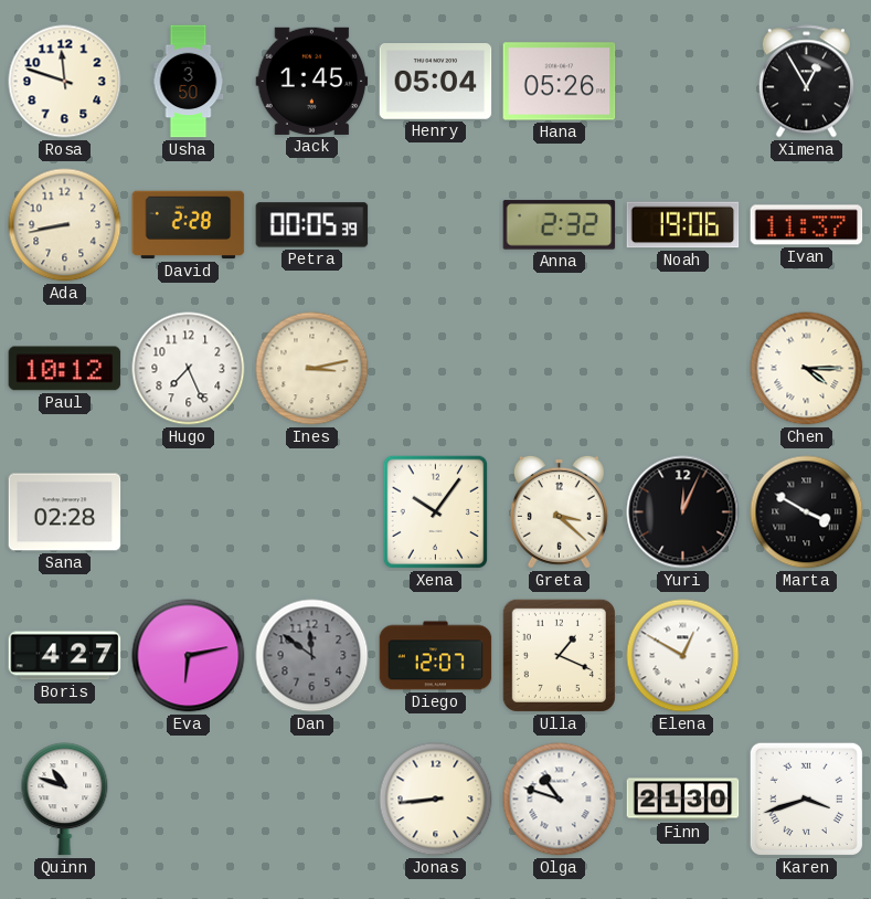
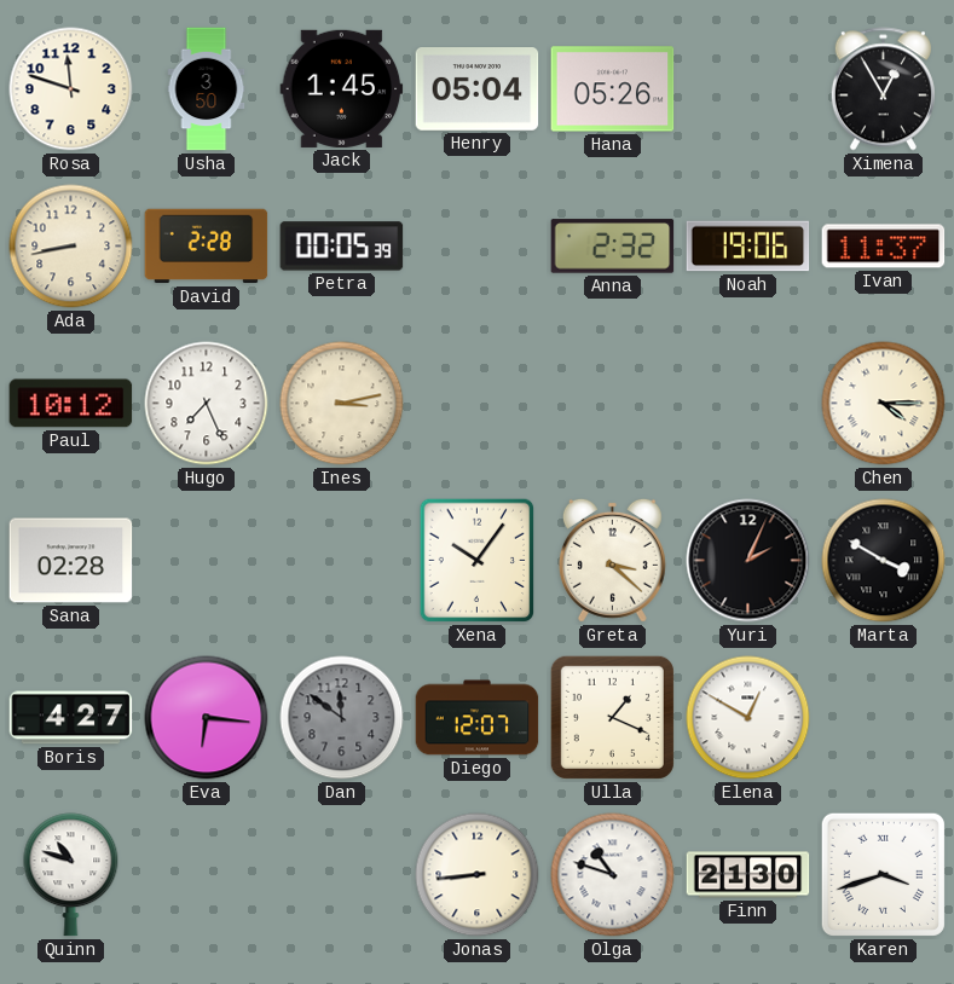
Yuri: 12:04 -> 2:04 (748, 561)
Eva: 6:13 -> 6:16 (207, 718)
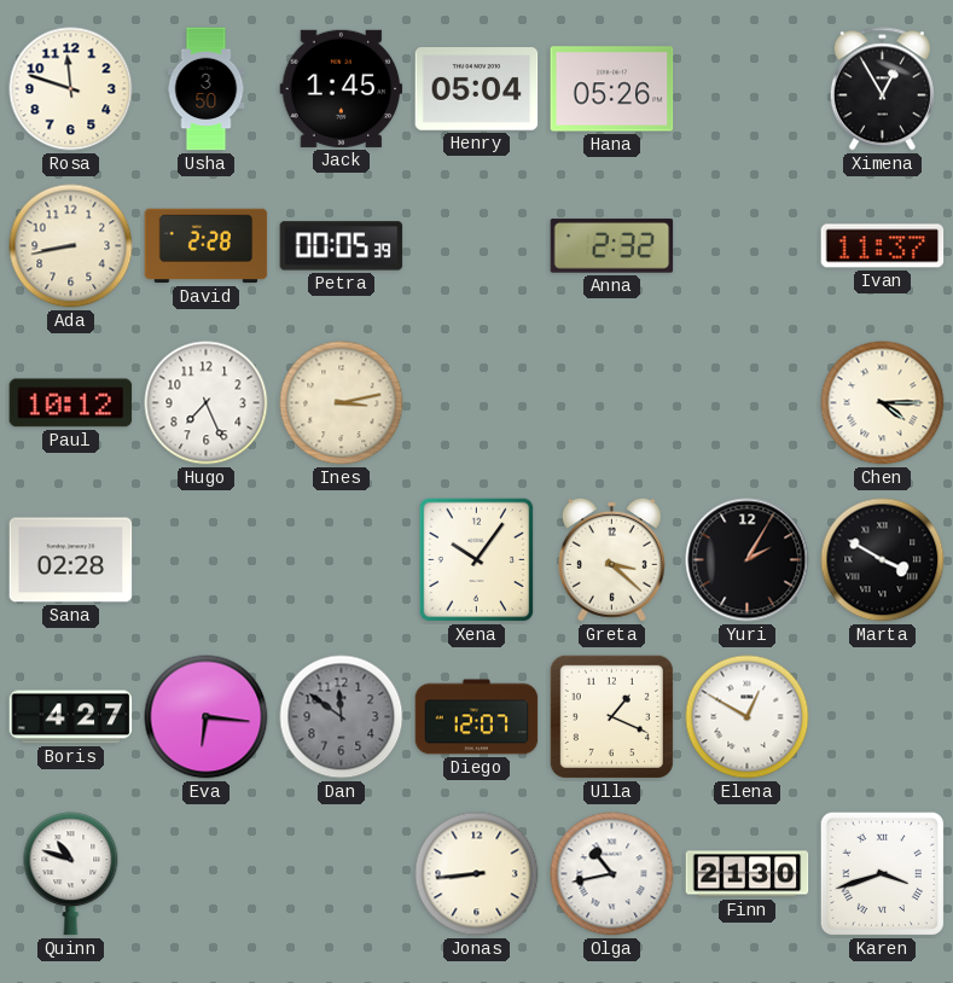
Noah: 19:06 -> none (748, 247)
Yuri: 2:04 -> 2:05 (748, 560)
Olga: 10:48 -> 10:43 (612, 874)
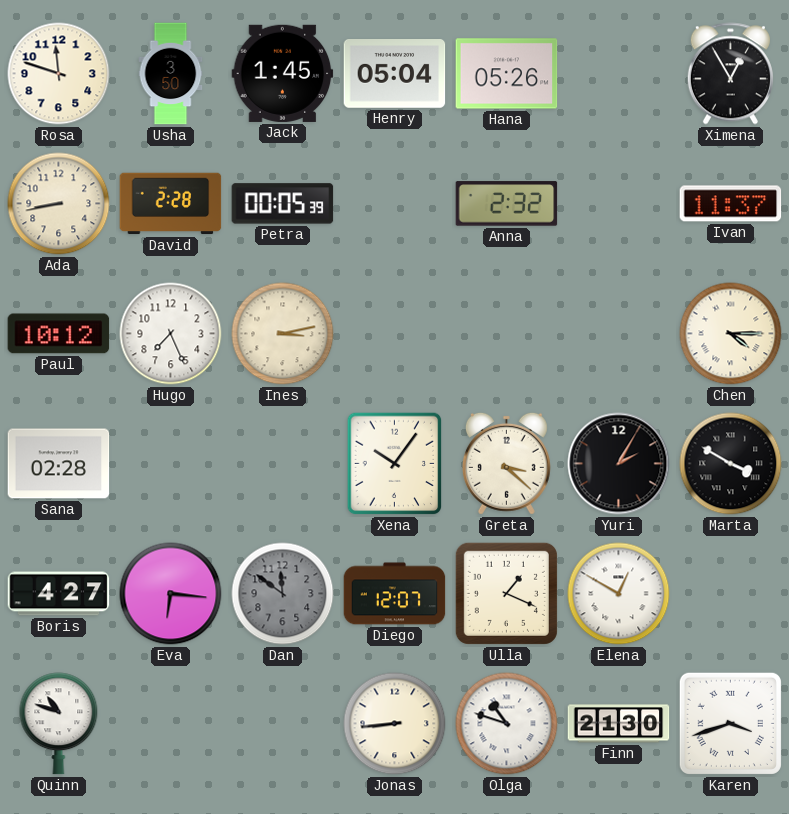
Olga: 10:43 -> 10:48 (507, 724)
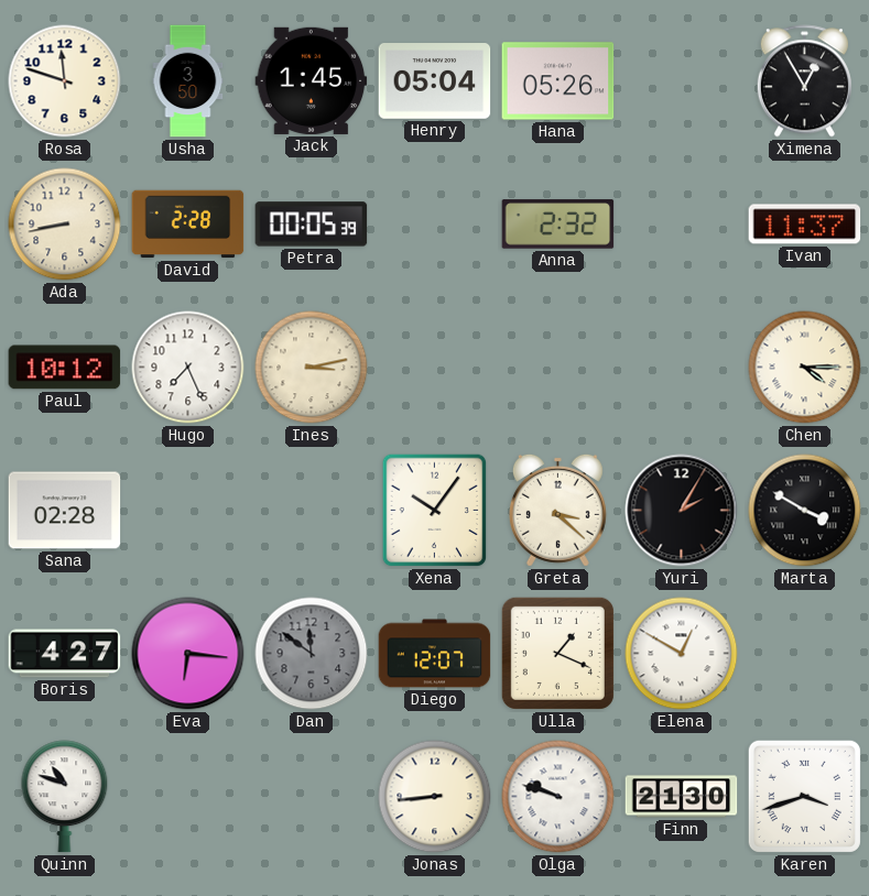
Olga: 10:48 -> 9:48 (558, 797)
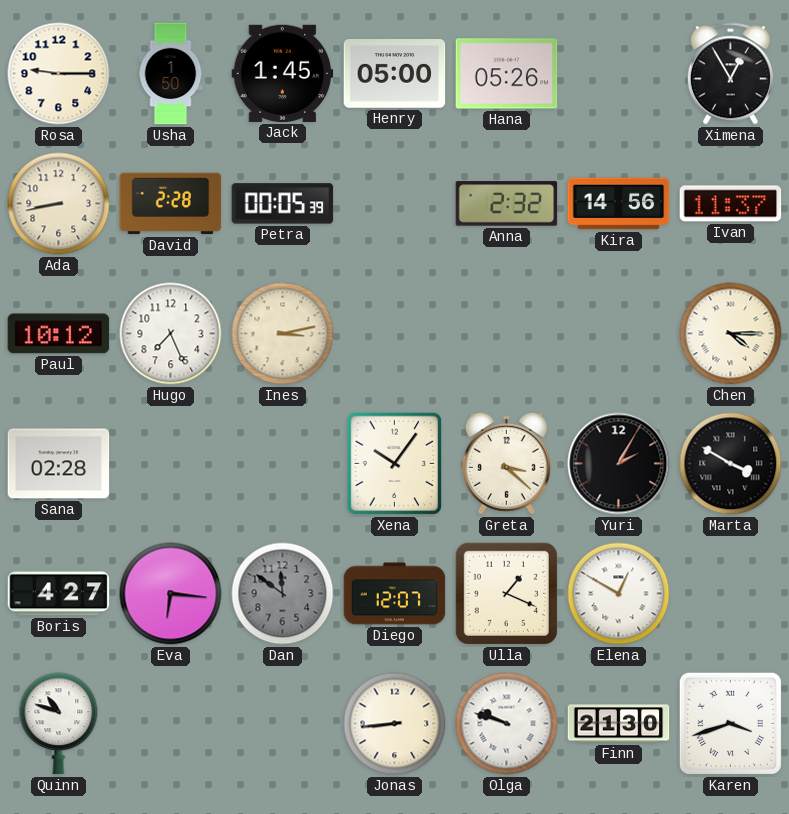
Rosa: 11:48 -> 9:15 (59, 74)
Usha: 3:50 -> 1:50 (171, 74)
Henry: 05:04 -> 05:00 (395, 74)
Kira: none -> 14:56 (619, 204)
